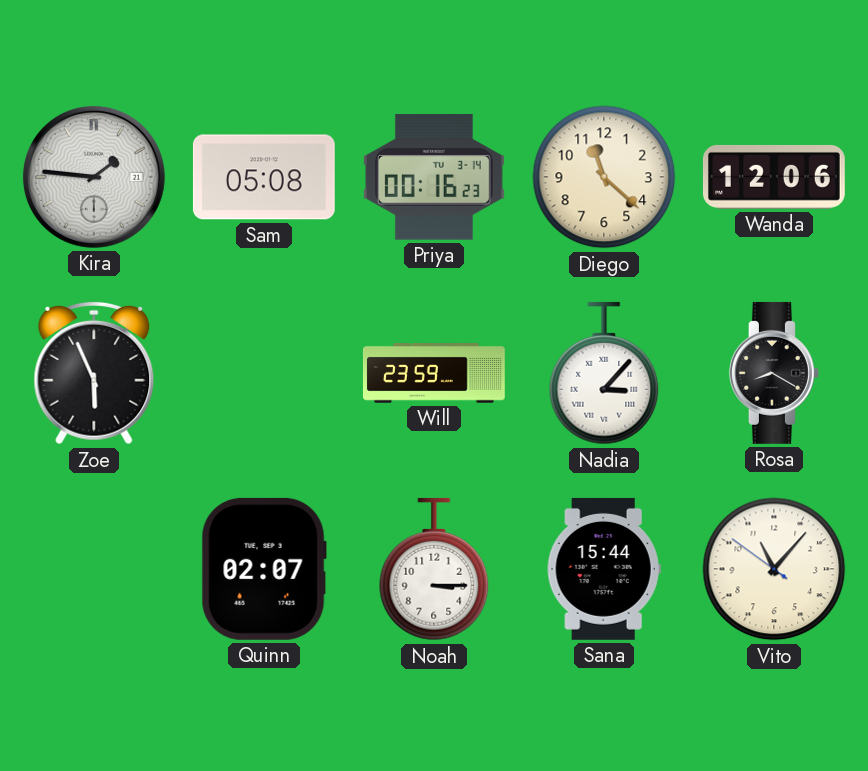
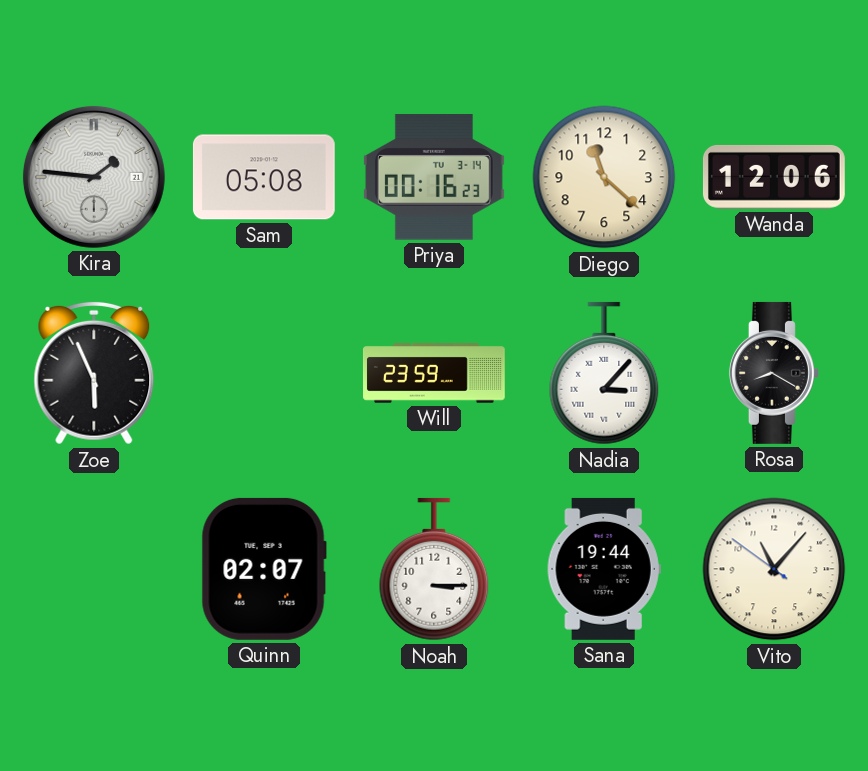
Sana: 15:44 -> 19:44 (604, 569)
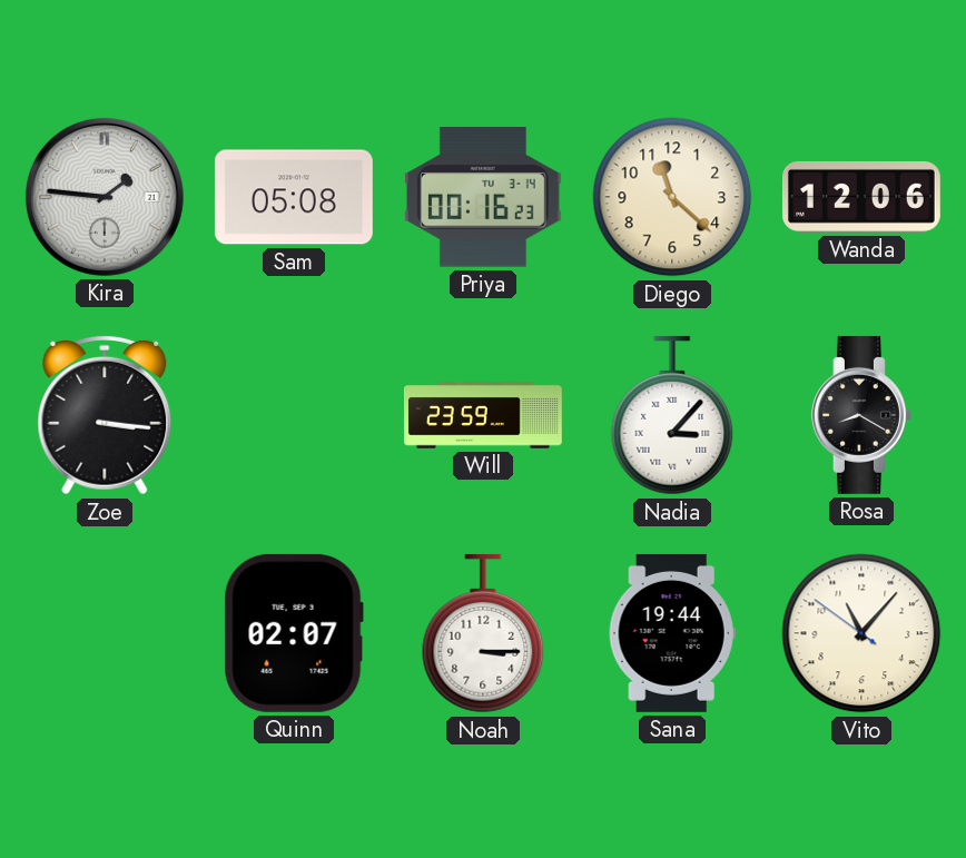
Zoe: 5:56 -> 3:16 (105, 415)
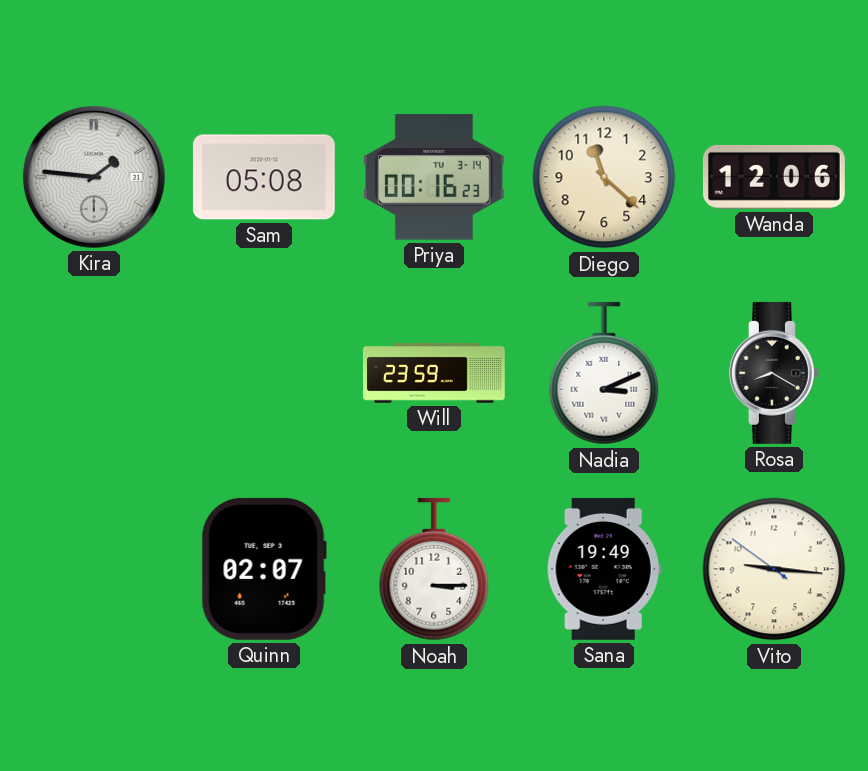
Zoe: 3:16 -> none (105, 415)
Nadia: 3:07 -> 3:11 (604, 373)
Sana: 19:44 -> 19:49 (604, 569)
Vito: 11:06 -> 9:15 (774, 569)
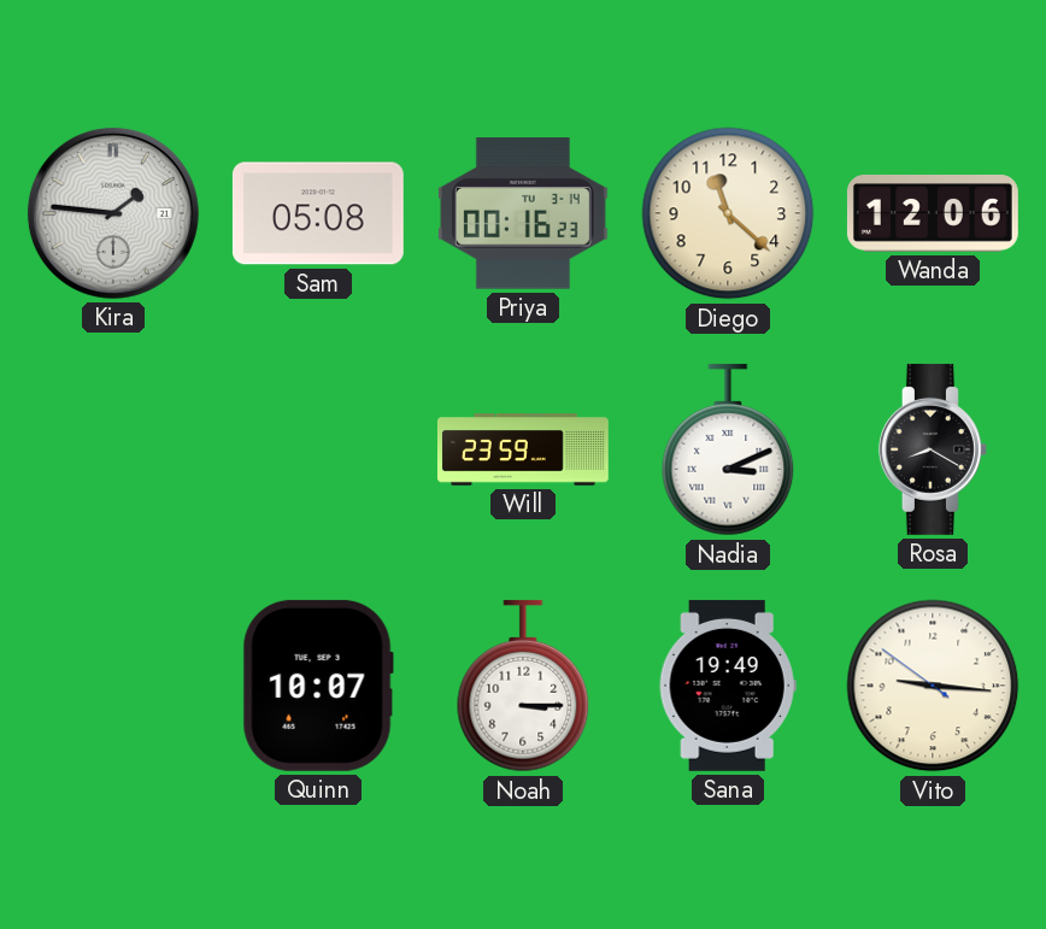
Quinn: 02:07 -> 10:07 (318, 686)
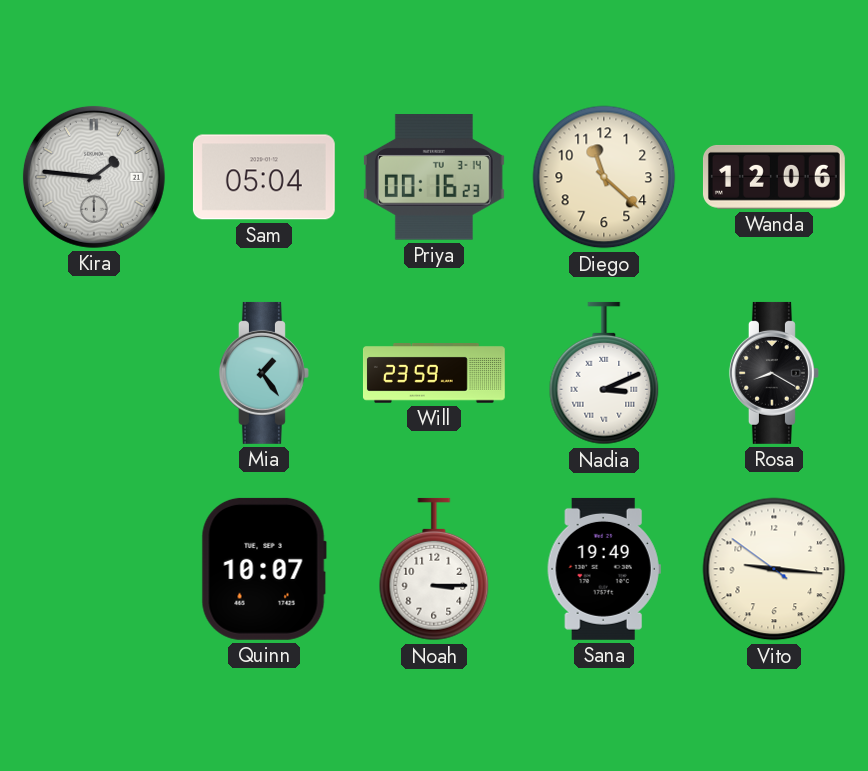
Sam: 05:08 -> 05:04 (264, 177)
Mia: none -> 1:24 (264, 373)
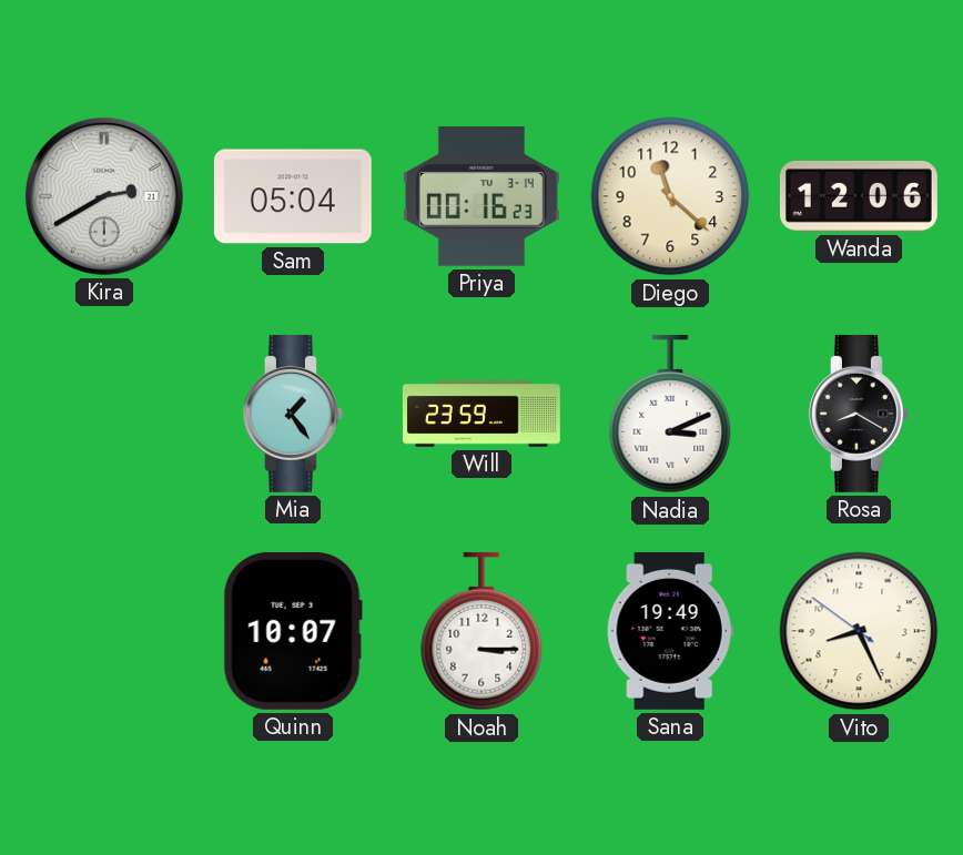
Kira: 1:46 -> 2:40 (104, 196)
Vito: 9:15 -> 8:25 (859, 631)
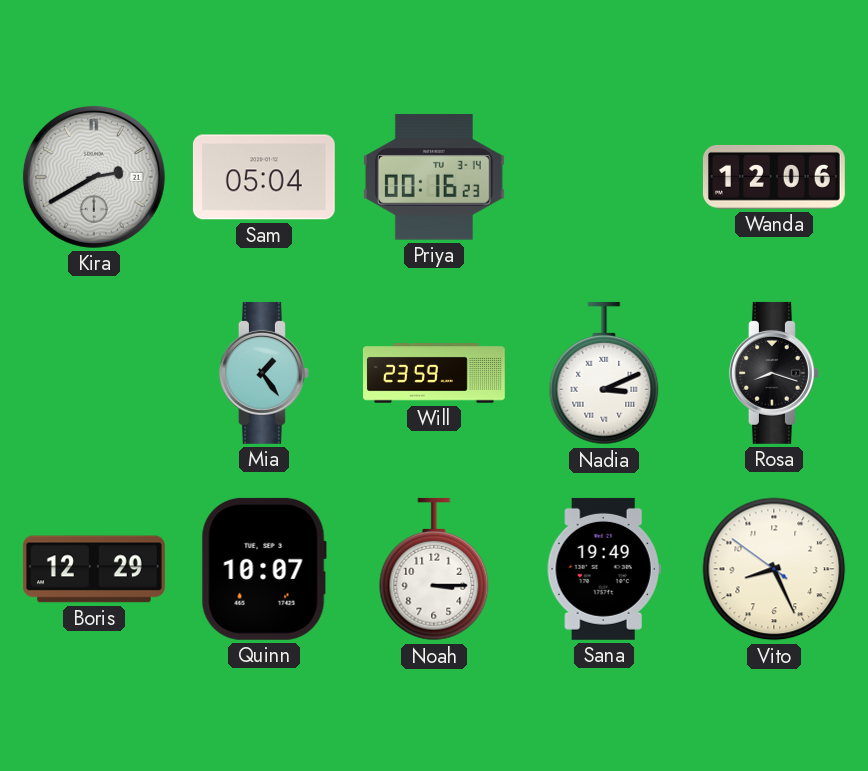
Diego: 11:22 -> none (670, 196)
Rosa: 8:20 -> 8:18 (774, 373)
Boris: none -> 12:29 (94, 569)
